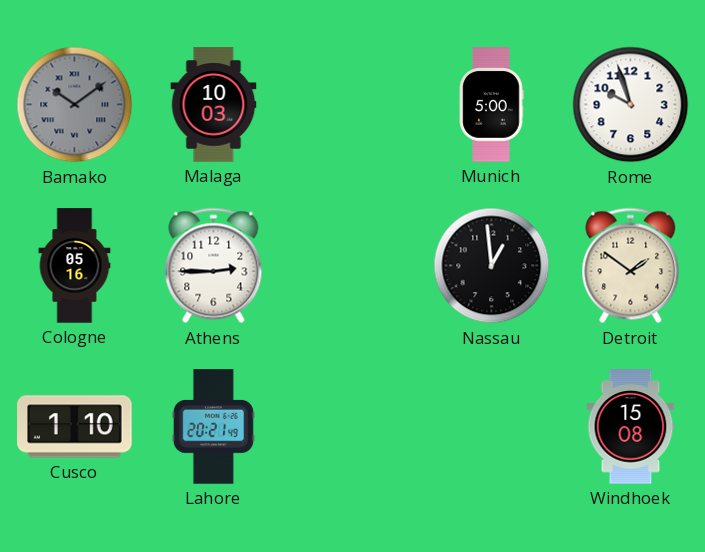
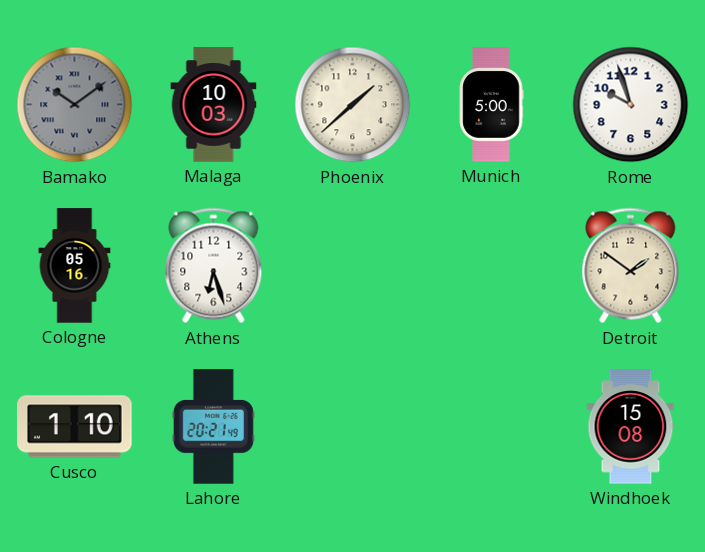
Phoenix: none -> 1:38 (353, 105)
Athens: 2:45 -> 6:27 (214, 266)
Nassau: 12:59 -> none (492, 266)
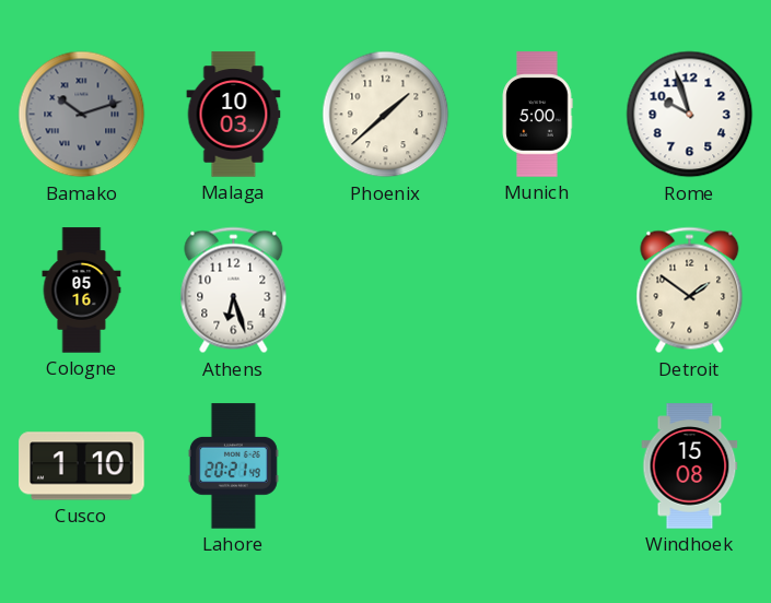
Bamako: 10:09 -> 10:12 (82, 115)
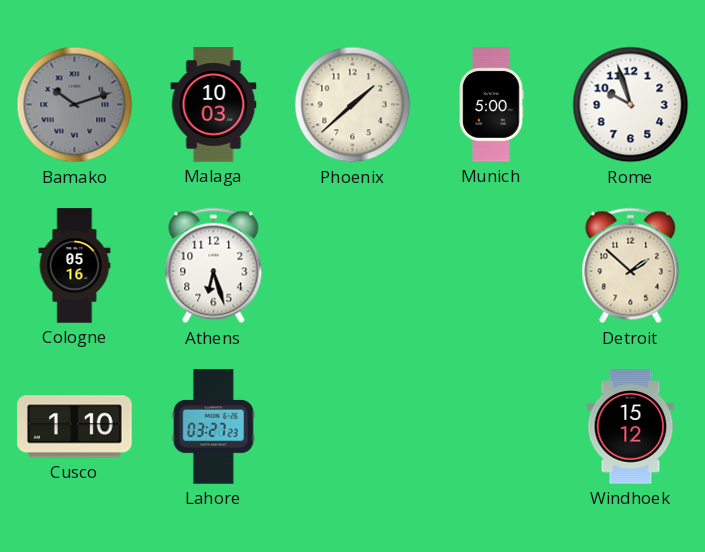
Detroit: 1:51 -> 1:52 (631, 266)
Lahore: 20:21 -> 03:27 (213, 427)
Windhoek: 15:08 -> 15:12 (631, 427)
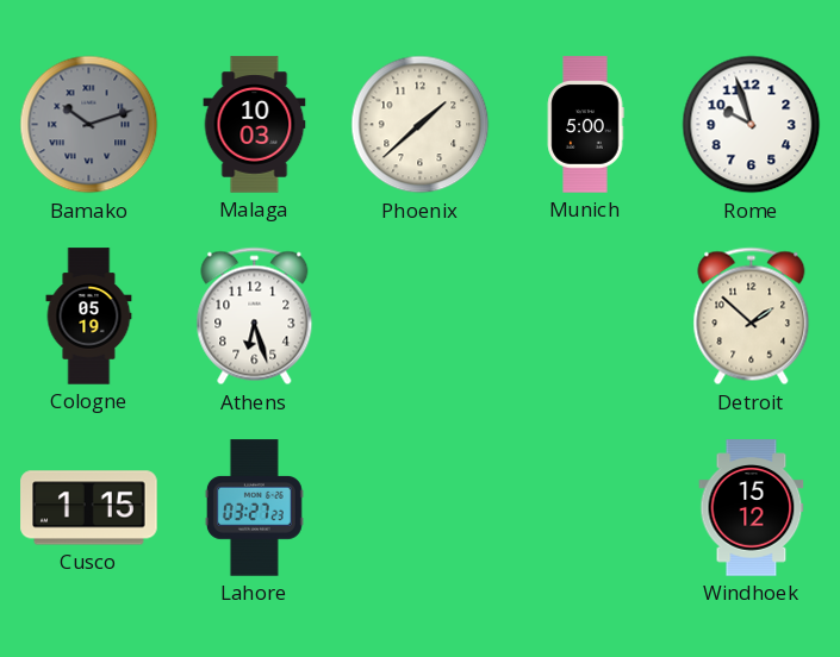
Cologne: 05:16 -> 05:19 (89, 317)
Cusco: 1:10 -> 1:15 (89, 508)
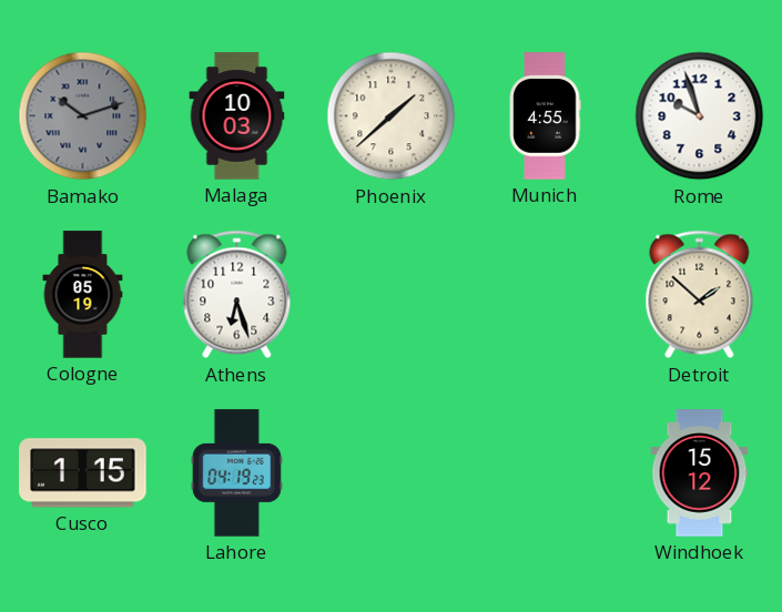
Munich: 5:00 -> 4:55 (545, 116)
Lahore: 03:27 -> 04:19 (236, 473)
